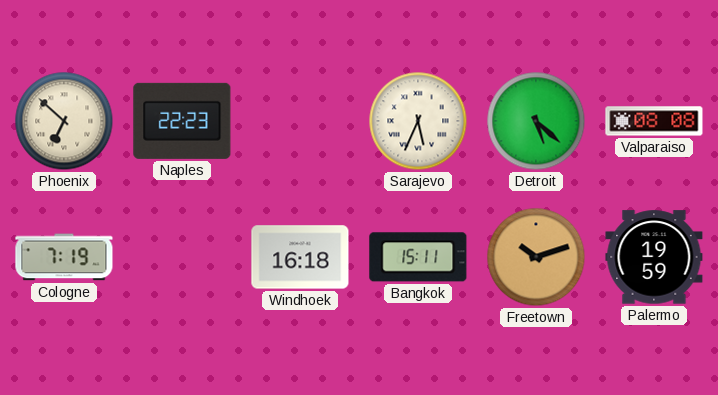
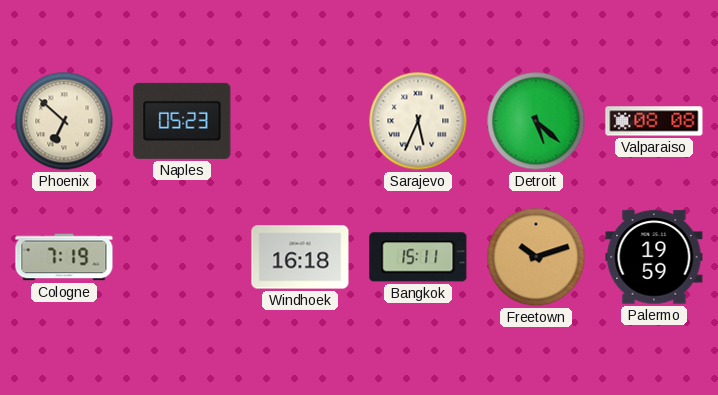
Naples: 22:23 -> 05:23 (182, 121)
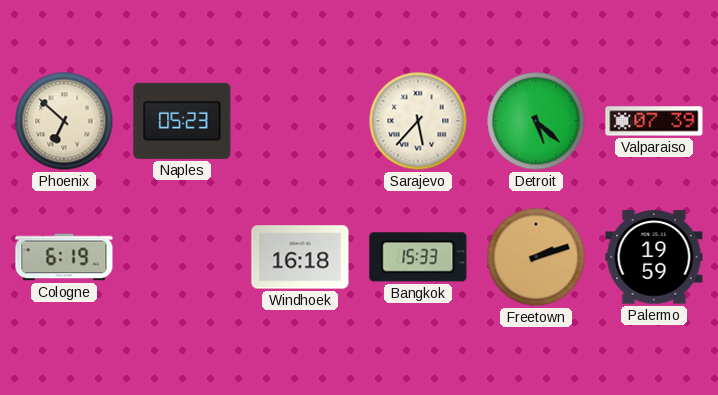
Sarajevo: 5:34 -> 5:37 (418, 121)
Valparaiso: 08:08 -> 07:39 (654, 121)
Cologne: 7:19 -> 6:19 (64, 257)
Bangkok: 15:11 -> 15:33 (418, 257)
Freetown: 10:12 -> 2:12 (536, 257)
